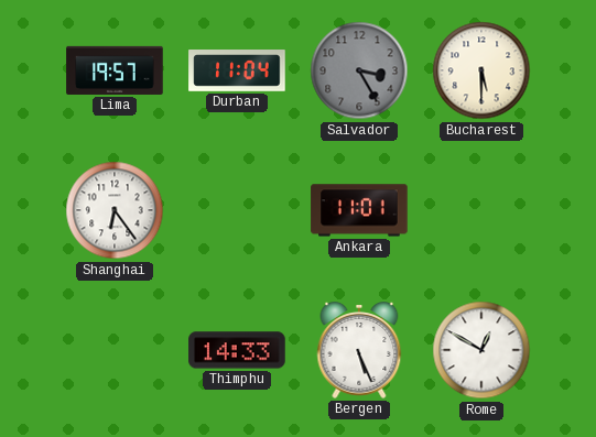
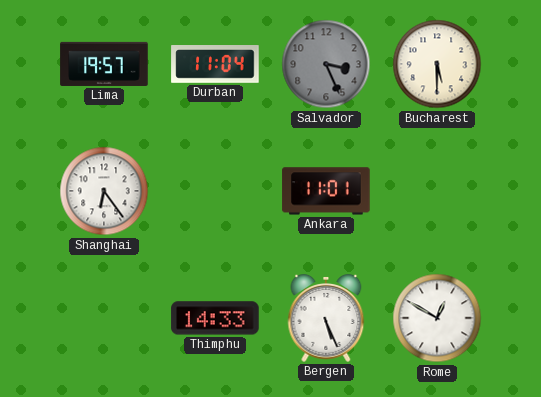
Salvador: 3:25 -> 3:26 (326, 64)
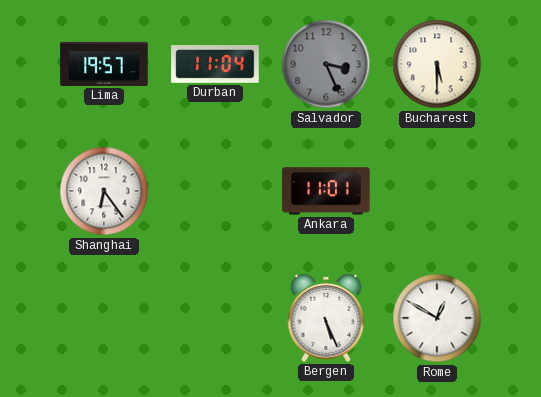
Thimphu: 14:33 -> none (215, 318)
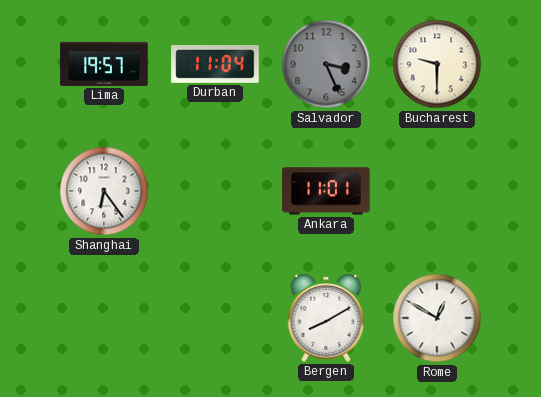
Bucharest: 5:30 -> 9:30 (437, 64)
Bergen: 5:26 -> 8:10 (326, 319)
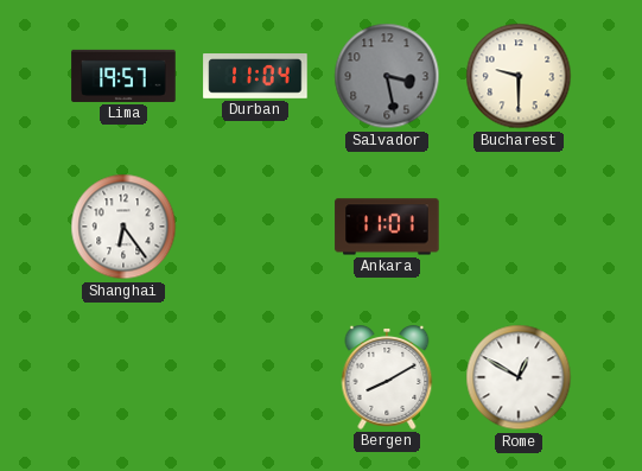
Salvador: 3:26 -> 3:28 (387, 76)
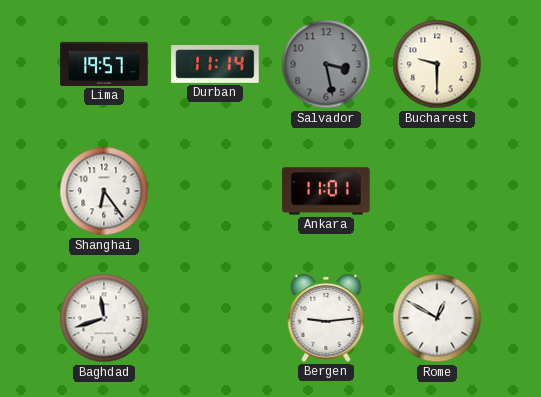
Durban: 11:04 -> 11:14 (215, 65)
Baghdad: none -> 11:42 (104, 318)
Bergen: 8:10 -> 9:14 (326, 319)
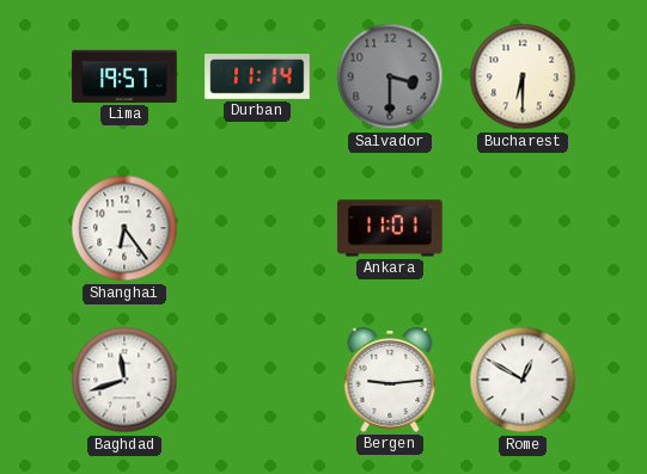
Salvador: 3:28 -> 3:30 (390, 76)
Bucharest: 9:30 -> 6:30 (523, 76)
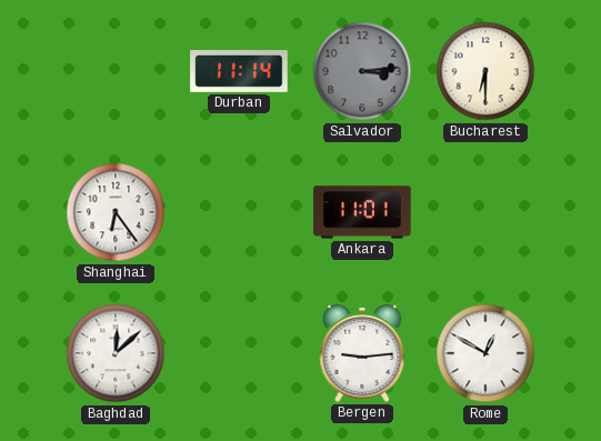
Lima: 19:57 -> none (124, 76)
Salvador: 3:30 -> 3:14 (362, 71)
Baghdad: 11:42 -> 12:08 (116, 353)
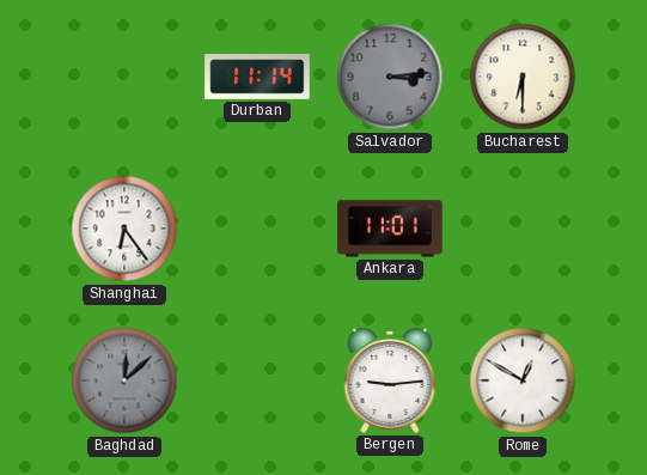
Baghdad dial: white -> grey (124, 380)
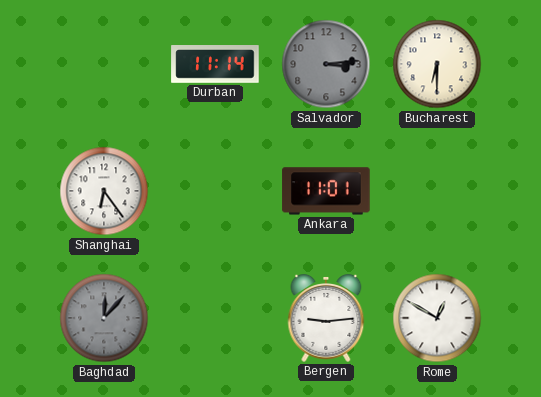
Baghdad: 12:08 -> 12:07 (104, 318)
